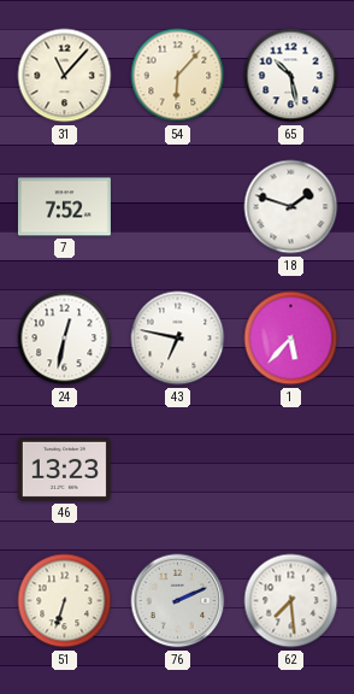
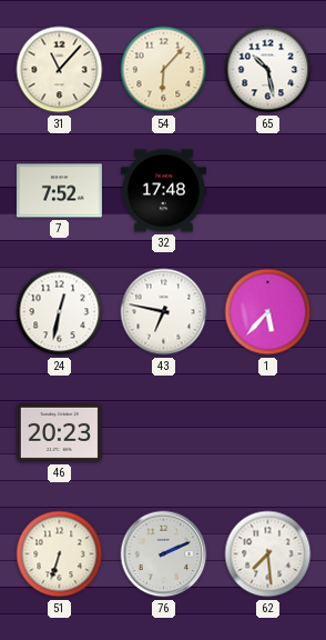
32: none -> 17:48 (163, 191)
18: 1:48 -> none (291, 207)
46: 13:23 -> 20:23 (59, 432)
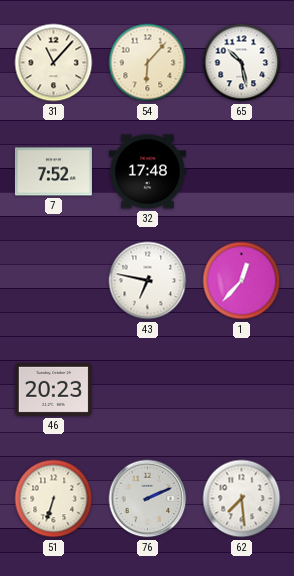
24: 12:32 -> none (60, 312)
1: 5:37 -> 12:37 (242, 281)
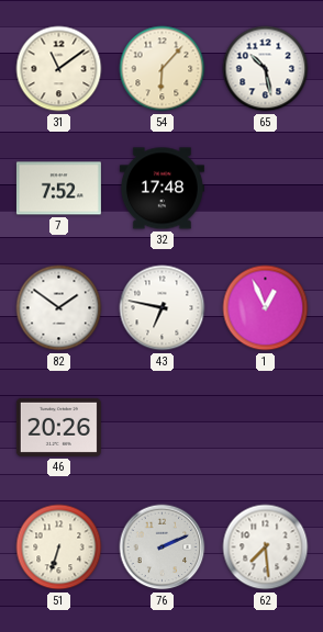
31: 11:07 -> 11:09 (59, 69)
82: none -> 1:51 (59, 308)
1: 12:37 -> 12:56 (266, 308)
46: 20:23 -> 20:26 (58, 427)
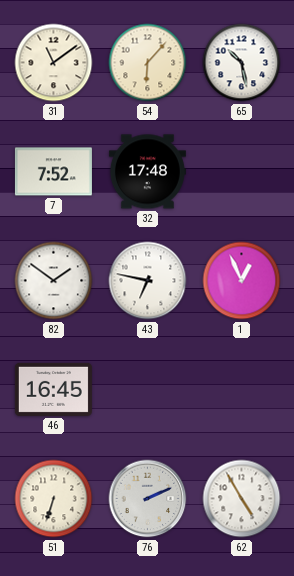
46: 20:26 -> 16:45 (53, 389)
62: 7:29 -> 4:55 (242, 499)
